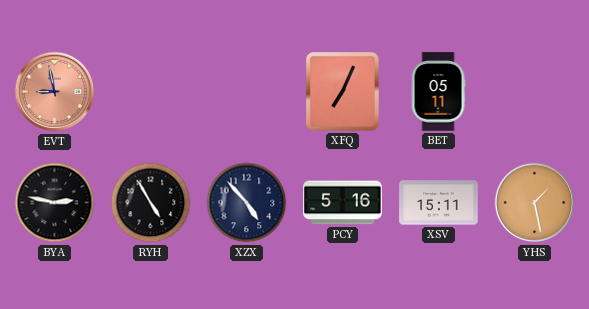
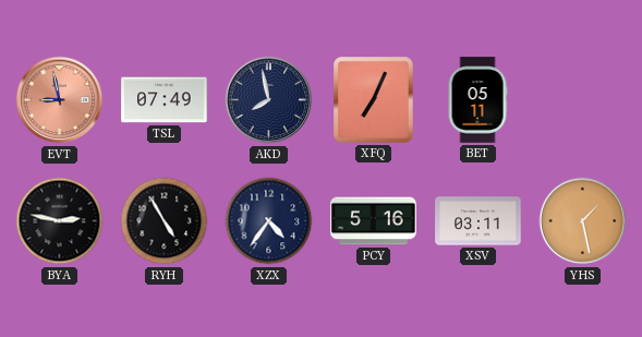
TSL: none -> 07:49 (165, 100)
AKD: none -> 7:58 (269, 100)
XZX: 4:53 -> 4:36 (269, 221)
XSV: 15:11 -> 03:11 (479, 221)
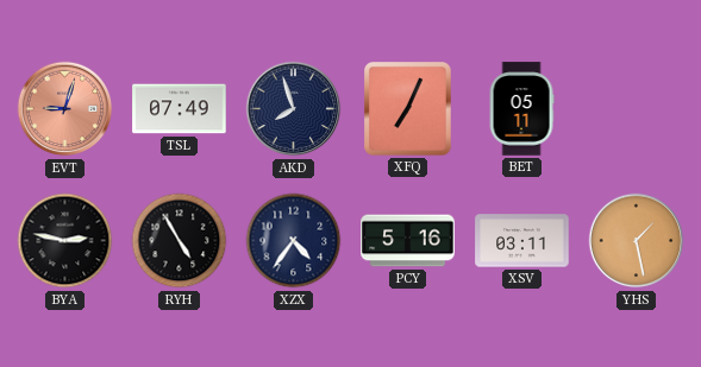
EVT: 8:58 -> 9:03 (65, 109)
AKD: 7:58 -> 7:57 (294, 109)
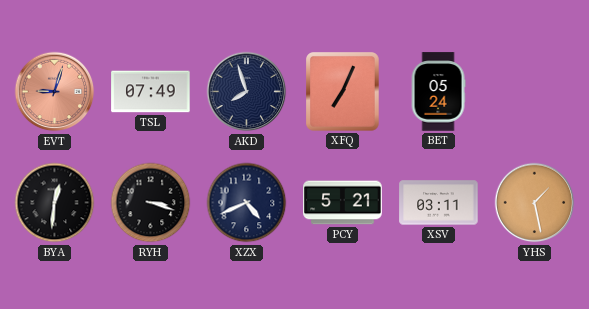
BET: 05:11 -> 05:24 (438, 92)
BYA: 2:47 -> 12:31 (55, 203)
RYH: 4:55 -> 3:18 (151, 203)
XZX: 4:36 -> 4:41 (247, 203)
PCY: 5:16 -> 5:21 (343, 203)
